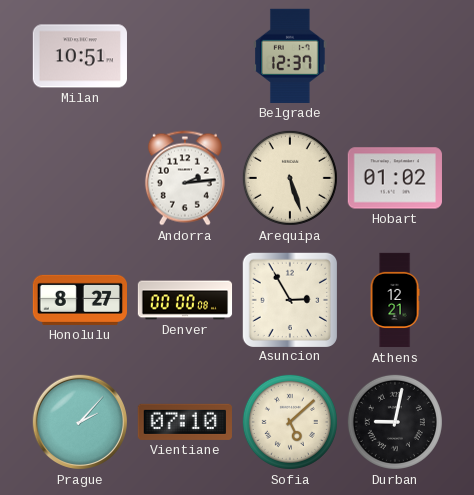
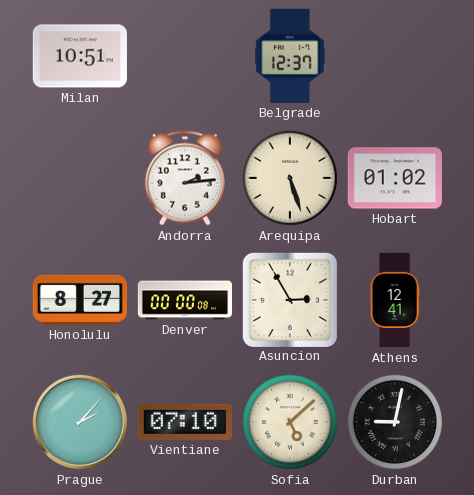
Athens: 12:21 -> 12:41 (395, 300)
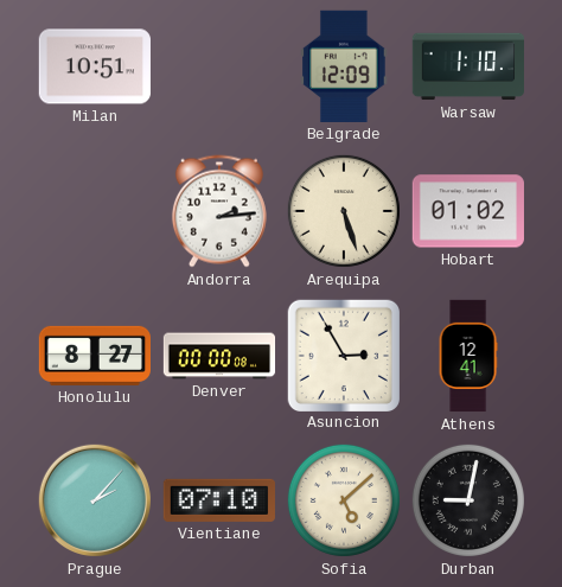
Belgrade: 12:37 -> 12:09 (344, 66)
Warsaw: none -> 1:10 (468, 66)
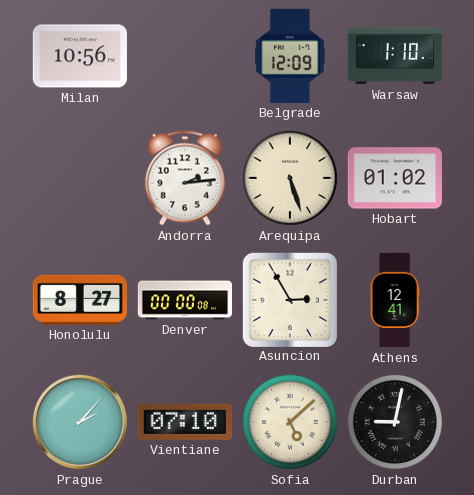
Milan: 10:51 -> 10:56 (80, 56)
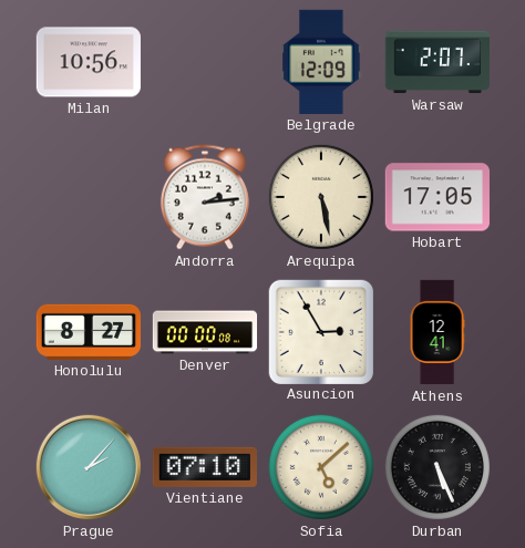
Warsaw: 1:10 -> 2:07 (437, 62)
Arequipa: 5:27 -> 5:28 (321, 197)
Hobart: 01:02 -> 17:05 (437, 197)
Durban: 9:02 -> 5:26 (437, 467)
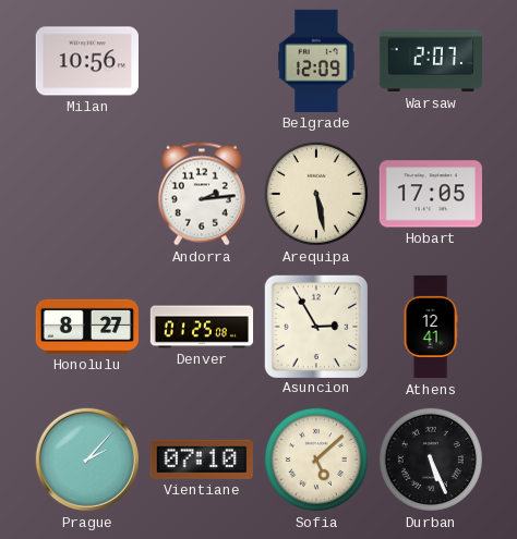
Denver: 00:00 -> 01:25 (202, 327)
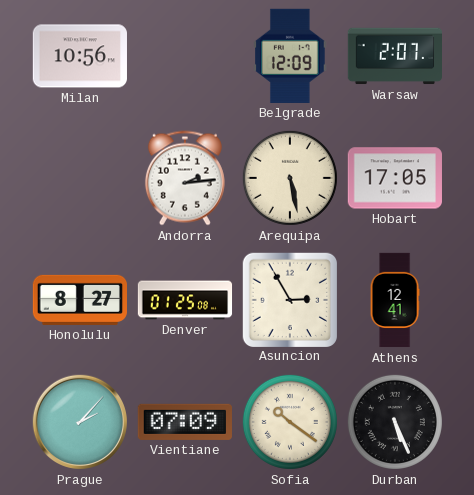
Vientiane: 07:10 -> 07:09 (185, 422)
Sofia: 5:08 -> 10:21 (290, 422)
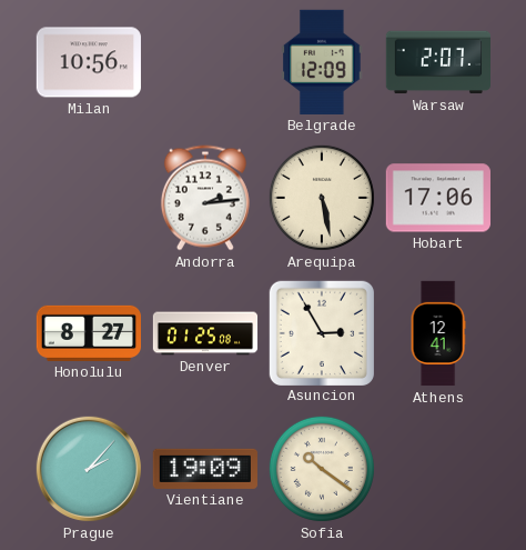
Hobart: 17:05 -> 17:06 (438, 198)
Vientiane: 07:09 -> 19:09 (205, 469)
Durban: 5:26 -> none (395, 422)
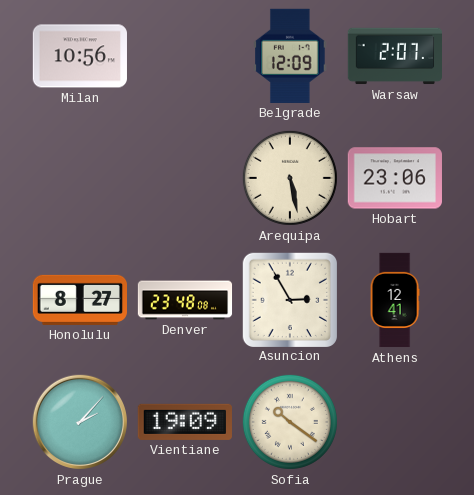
Andorra: 2:14 -> none (205, 198)
Hobart: 17:06 -> 23:06 (395, 178)
Denver: 01:25 -> 23:48 (185, 300)
